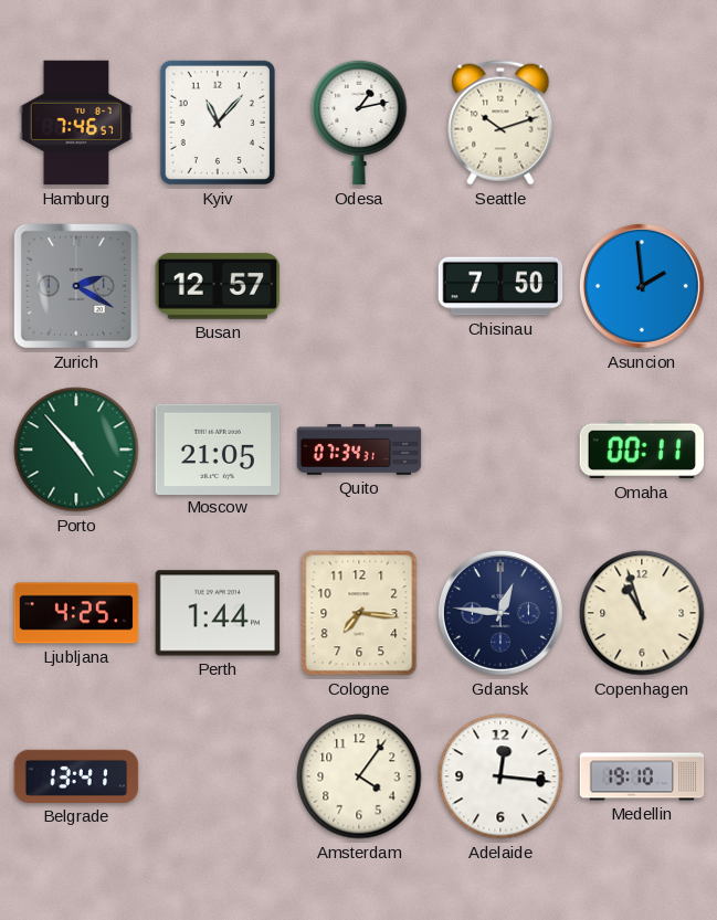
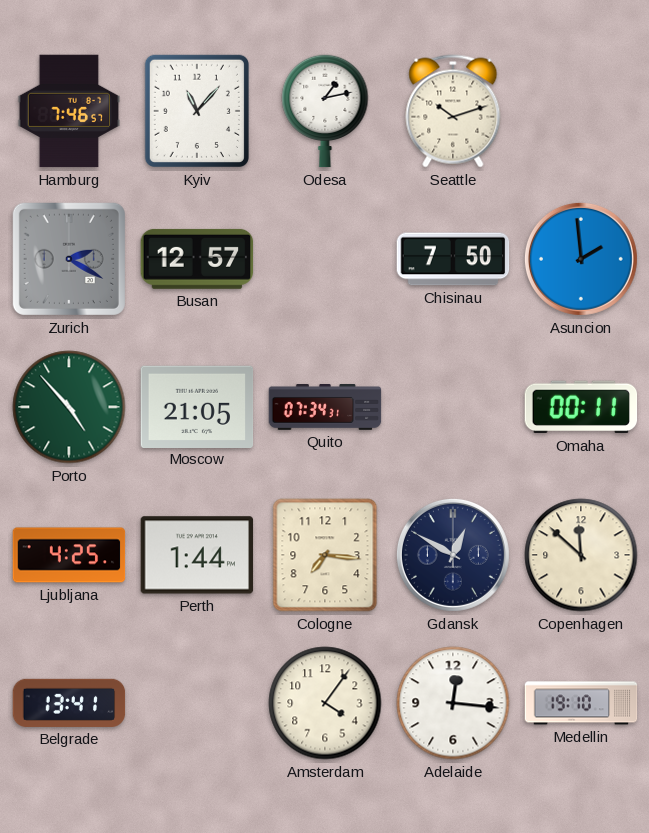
Gdansk: 12:46 -> 12:50 (453, 555)
Copenhagen: 10:57 -> 11:52 (581, 555)
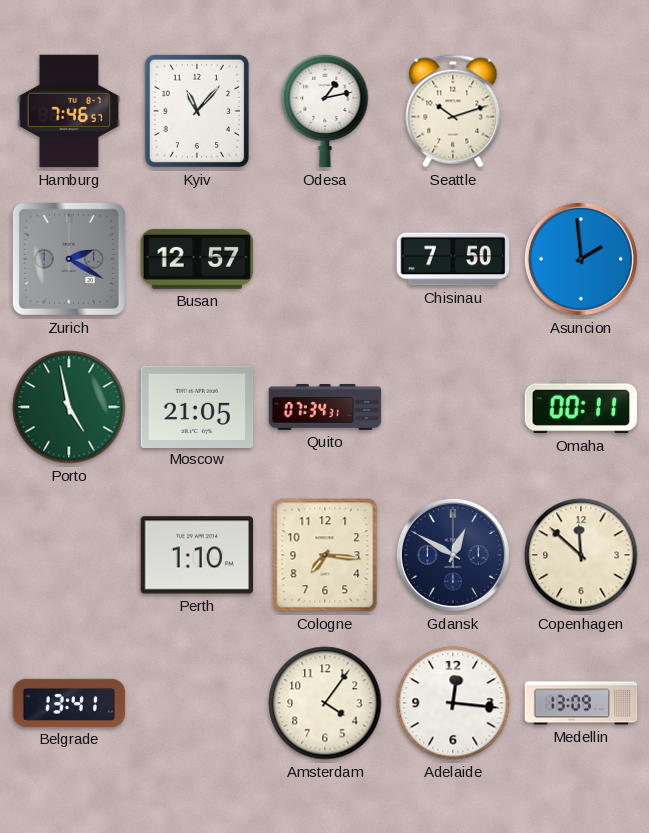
Porto: 4:53 -> 4:58 (69, 407)
Ljubljana: 4:25 -> none (69, 555)
Perth: 1:44 -> 1:10 (197, 555)
Medellin: 19:10 -> 13:09 (581, 703)
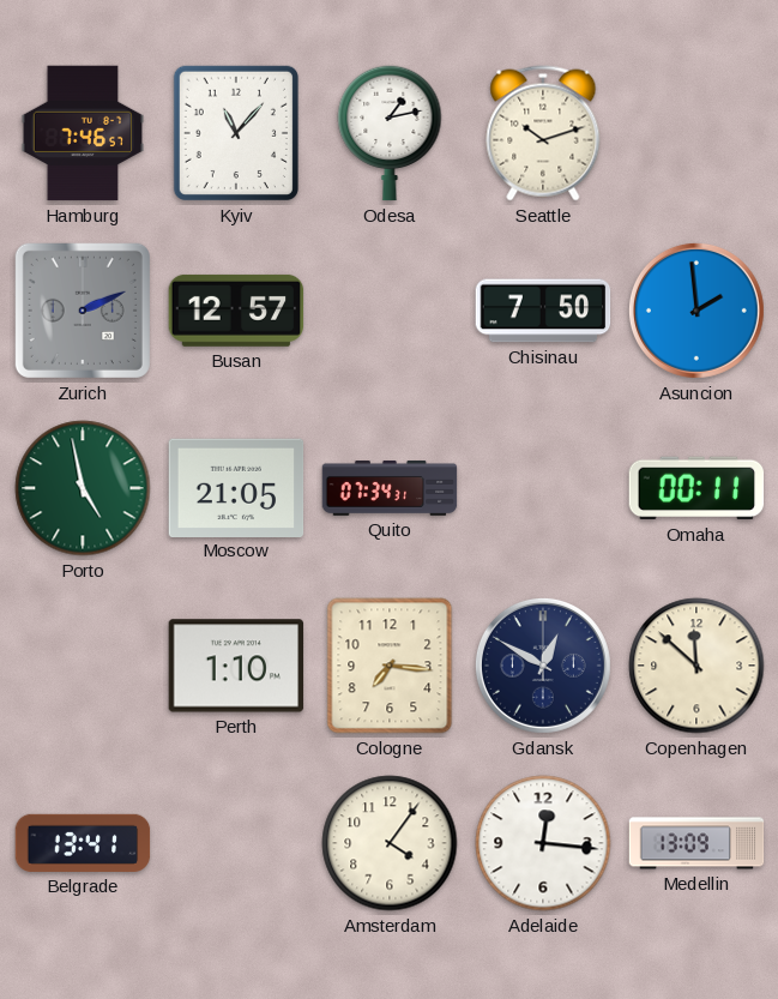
Zurich: 2:20 -> 2:11 (83, 311)
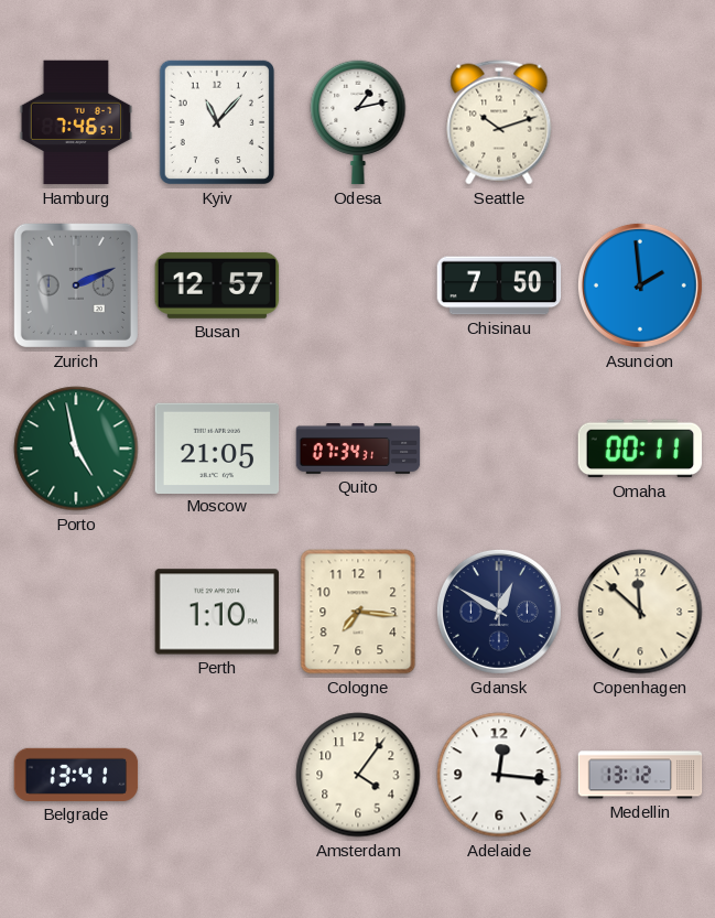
Medellin: 13:09 -> 13:12 (640, 775)
